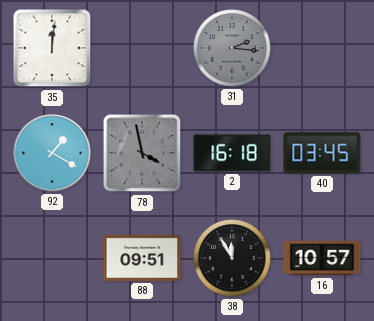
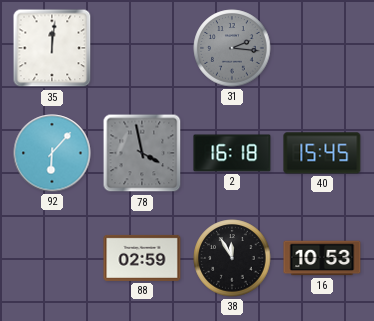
92: 1:20 -> 6:07 (52, 153)
40: 03:45 -> 15:45 (322, 153)
88: 09:51 -> 02:59 (142, 258)
16: 10:57 -> 10:53 (322, 258)
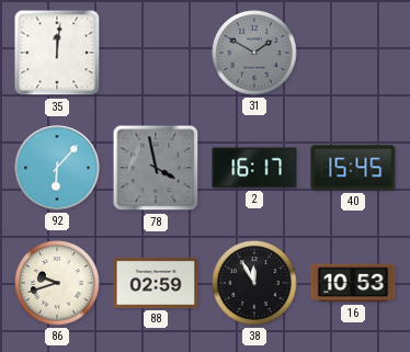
31: 2:16 -> 1:50 (254, 53)
2: 16:18 -> 16:17 (254, 168)
86: none -> 9:42 (57, 283)
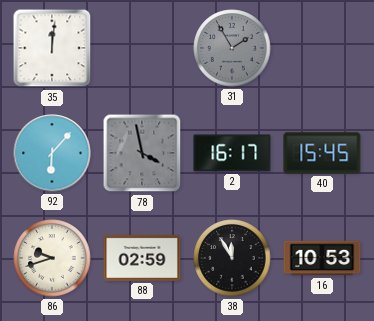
31: 1:50 -> 1:55 (232, 48)
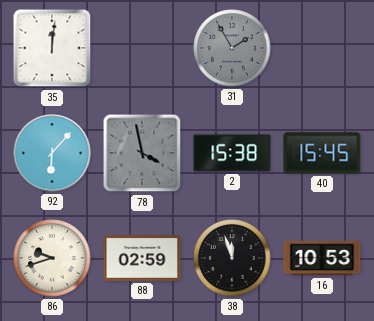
2: 16:17 -> 15:38 (232, 153)
38: 11:55 -> 11:57 (232, 258)
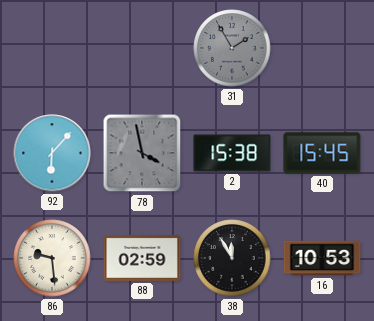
35: 12:01 -> none (52, 48)
86: 9:42 -> 9:29 (52, 258)
38: 11:57 -> 11:55 (232, 258)
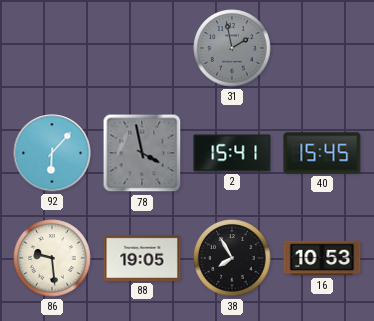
31: 1:55 -> 1:58 (232, 48)
2: 15:38 -> 15:41 (232, 153)
88: 02:59 -> 19:05 (142, 258)
38: 11:55 -> 7:55 (232, 258)
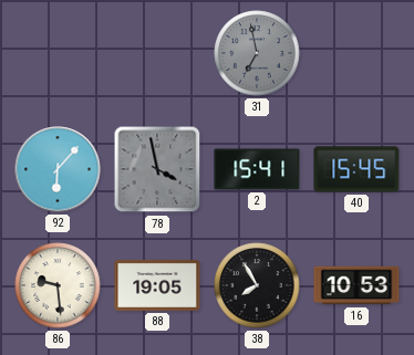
31: 1:58 -> 6:58 (257, 53)
